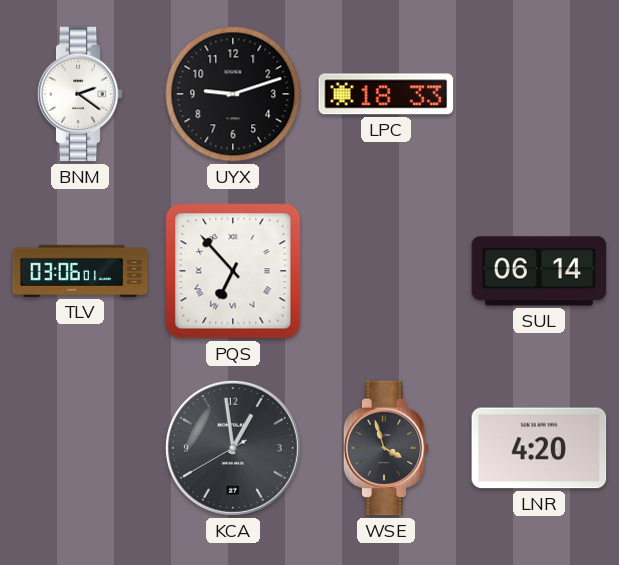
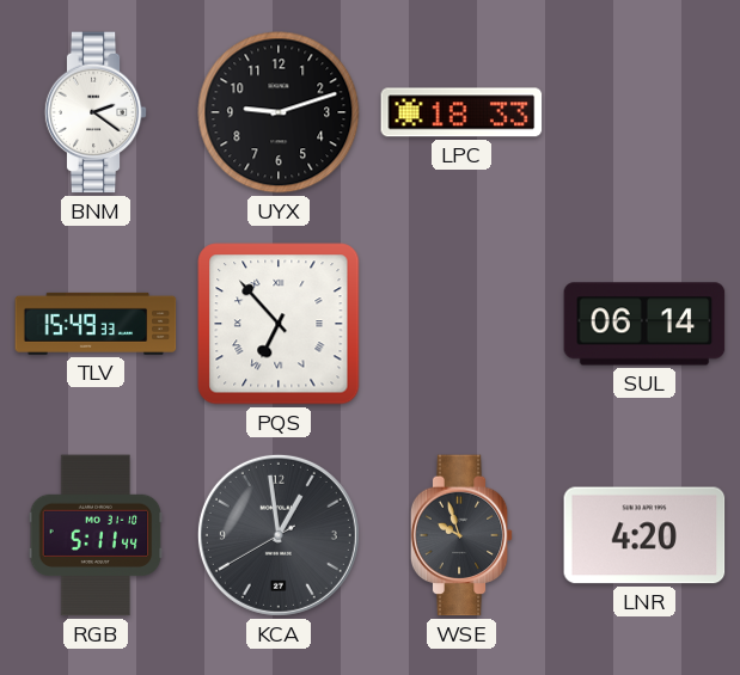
TLV: 03:06 -> 15:49 (96, 324)
RGB: none -> 5:11 (96, 535)
WSE: 3:57 -> 9:57 (461, 535)
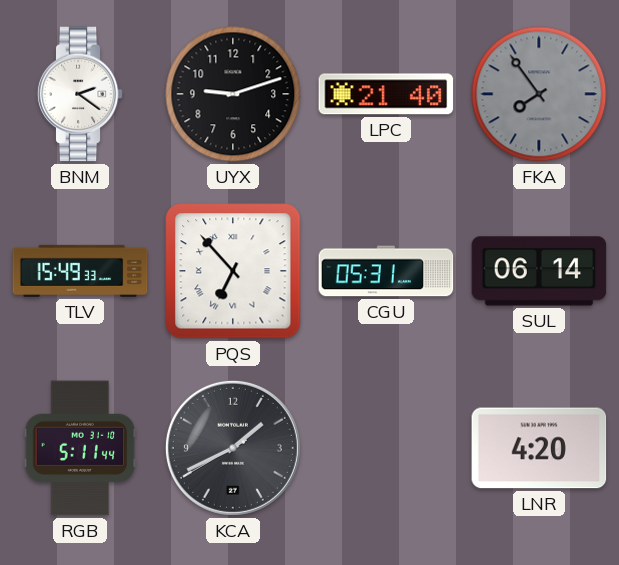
LPC: 18:33 -> 21:40 (386, 94)
FKA: none -> 7:54 (539, 94)
CGU: none -> 05:31 (386, 271)
KCA: 12:58 -> 1:40 (233, 448)
WSE: 9:57 -> none (461, 535)
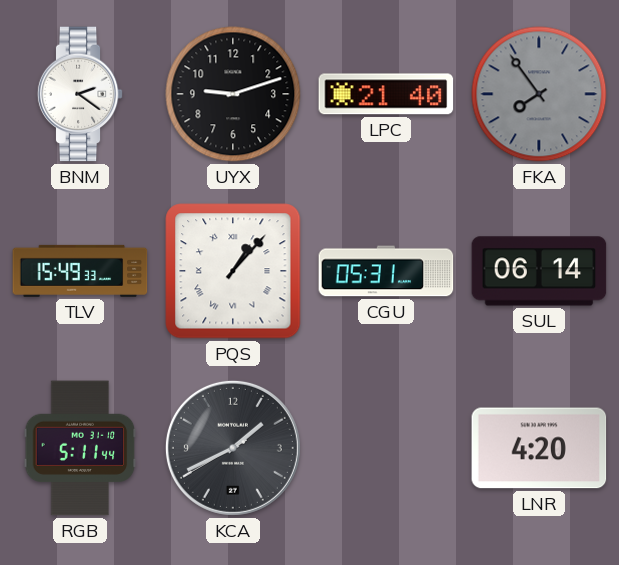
PQS: 6:53 -> 1:07 (233, 271)
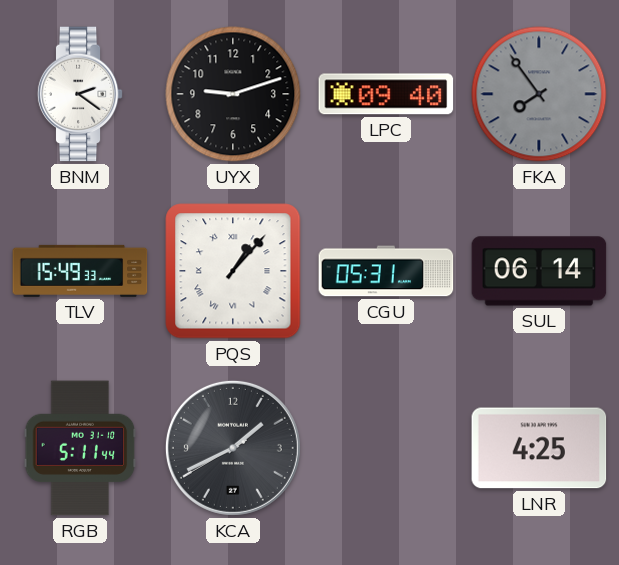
LPC: 21:40 -> 09:40 (386, 94)
LNR: 4:20 -> 4:25 (539, 448)
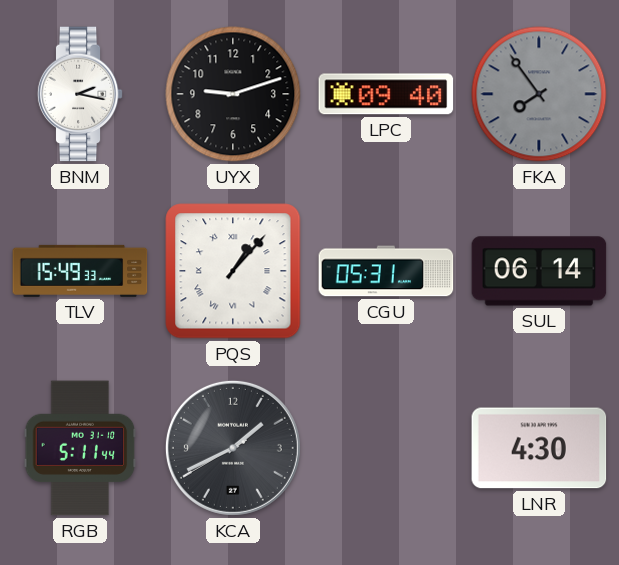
BNM: 2:21 -> 2:17 (80, 94)
LNR: 4:25 -> 4:30 (539, 448)
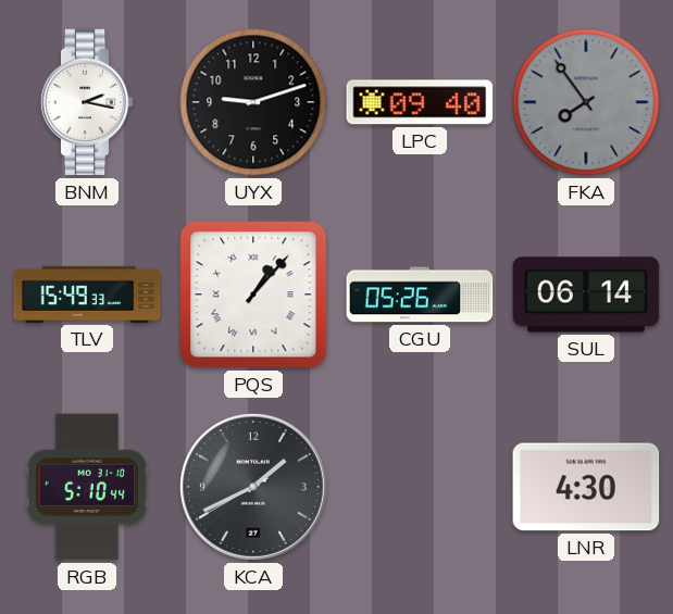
CGU: 05:31 -> 05:26 (420, 295)
RGB: 5:11 -> 5:10 (87, 487)
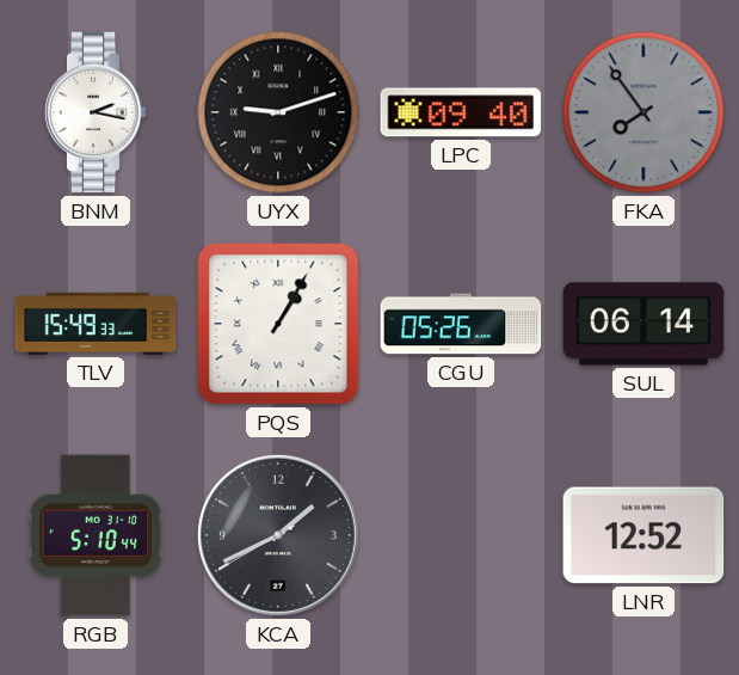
UYX numerals: Arabic -> Roman (278, 112)
PQS: 1:07 -> 1:05 (278, 324)
LNR: 4:30 -> 12:52 (643, 535)
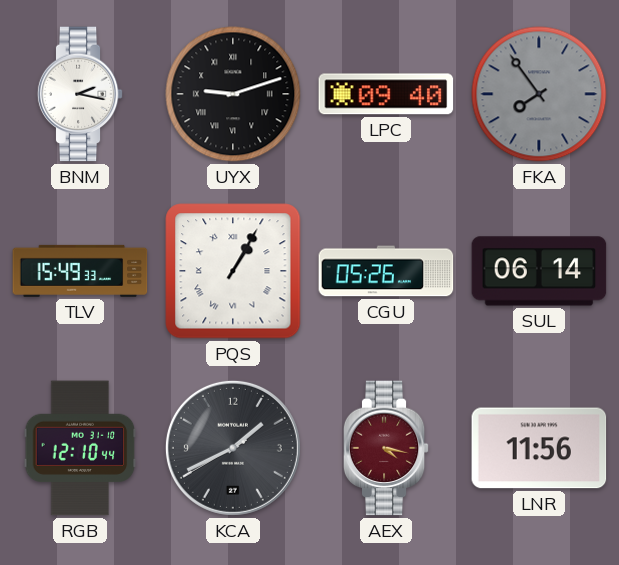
RGB: 5:10 -> 12:10 (80, 448)
AEX: none -> 4:17 (386, 448)
LNR: 12:52 -> 11:56 (539, 448)
